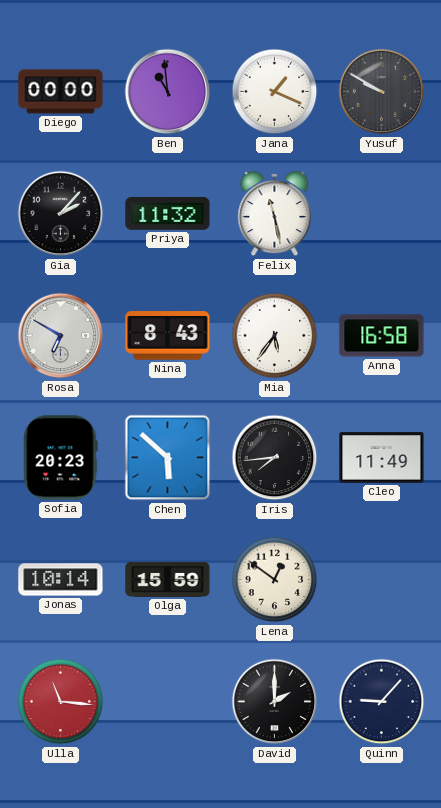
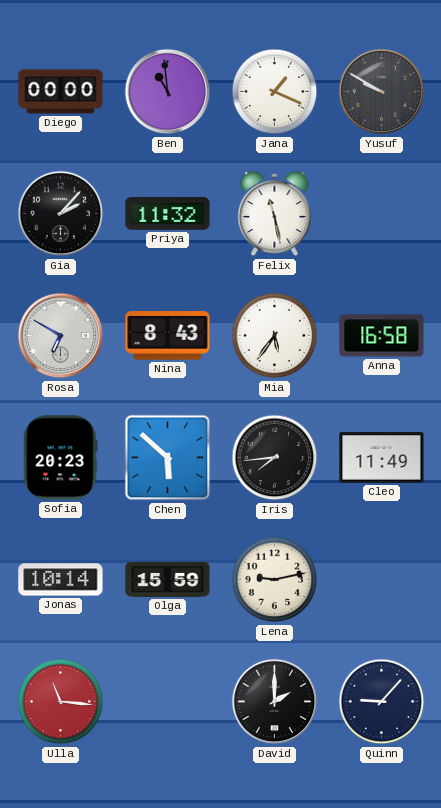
Lena: 12:51 -> 9:13 (275, 580)
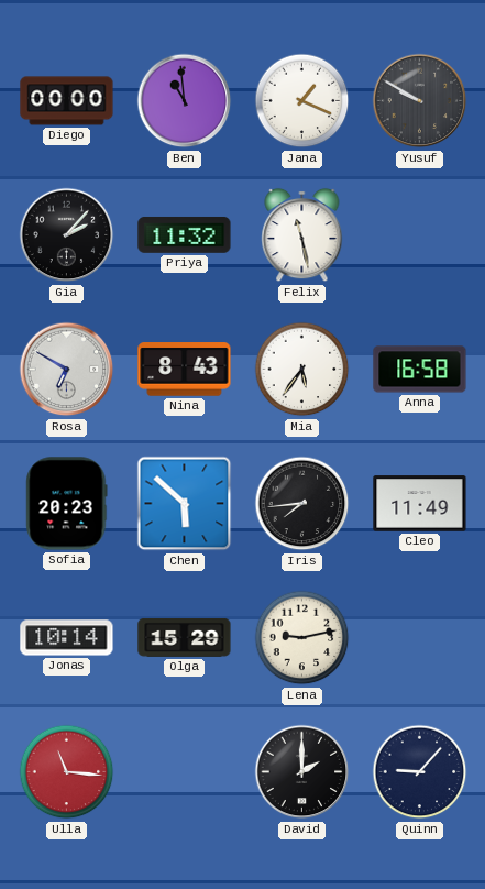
Olga: 15:59 -> 15:29 (185, 637)
